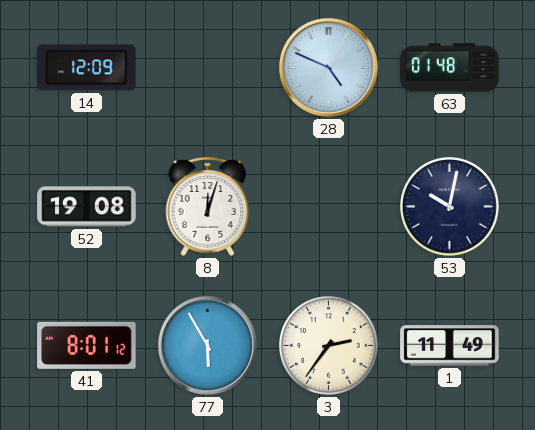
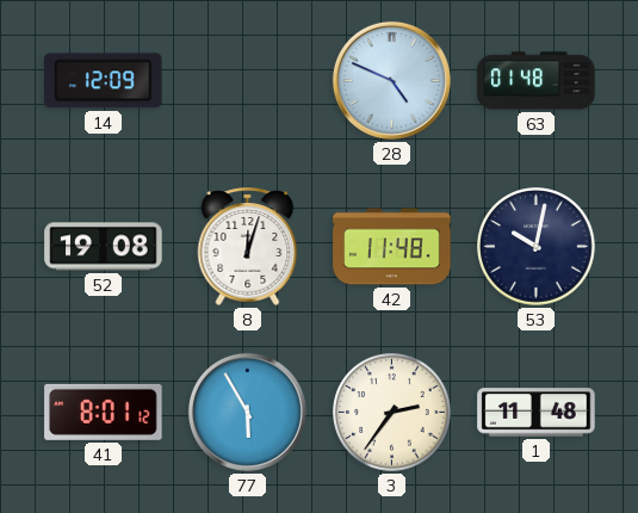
42: none -> 11:48 (392, 247)
1: 11:49 -> 11:48 (537, 413)
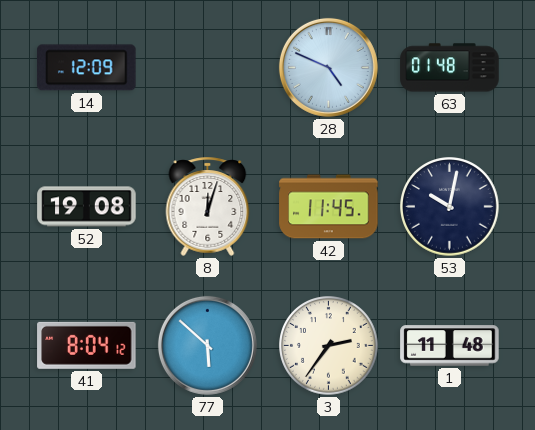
42: 11:48 -> 11:45 (329, 207)
41: 8:01 -> 8:04 (87, 345)
77: 5:55 -> 5:52 (207, 345)
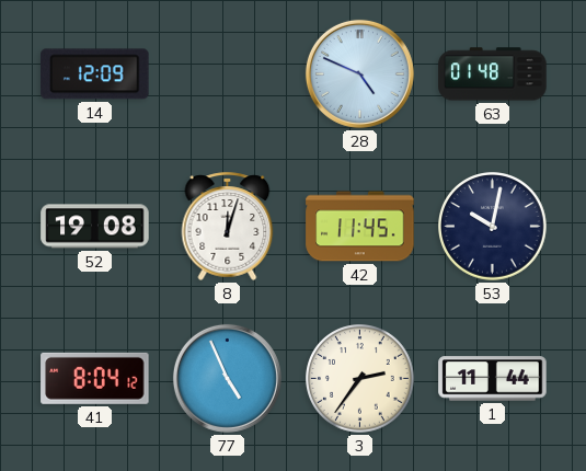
77: 5:52 -> 4:56 (227, 378)
1: 11:48 -> 11:44 (493, 379)
